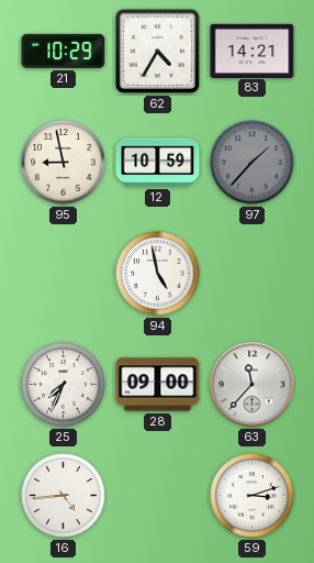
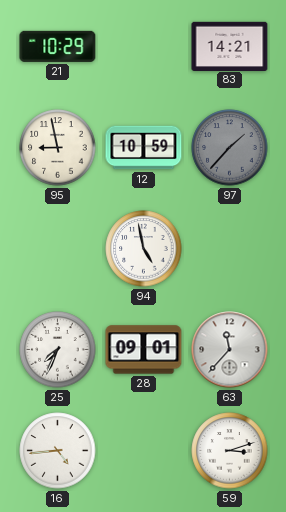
62: 4:35 -> none (157, 51)
28: 09:00 -> 09:01 (144, 350)
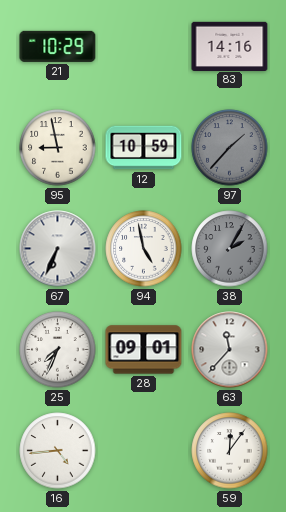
83: 14:21 -> 14:16 (230, 46)
67: none -> 6:34 (58, 249)
38: none -> 2:05 (230, 249)
59: 3:12 -> 12:06 (230, 451)
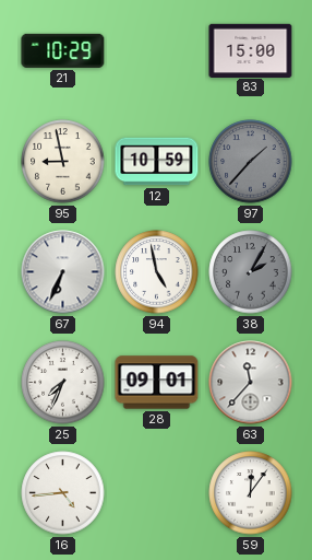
83: 14:16 -> 15:00 (251, 50)
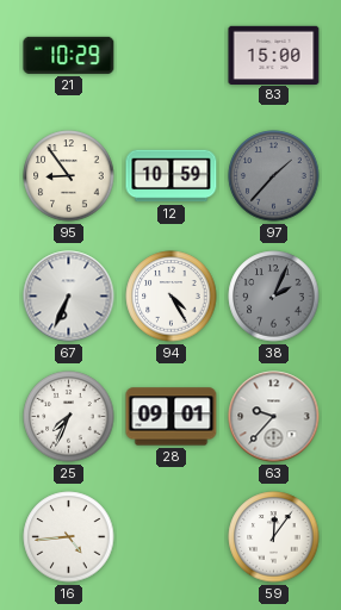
95: 8:58 -> 8:54 (69, 176)
94: 4:58 -> 4:25 (172, 297)
38: 2:05 -> 2:04 (274, 297)
63: 11:37 -> 9:37 (274, 417)
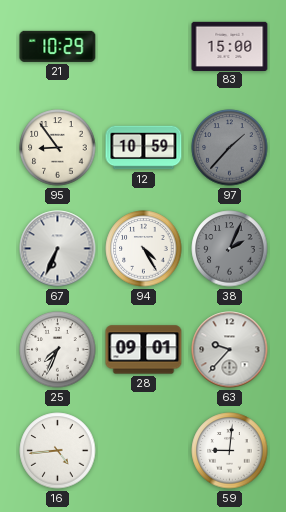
59: 12:06 -> 9:01 (230, 451)
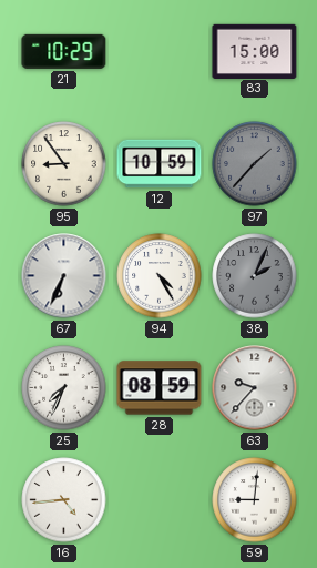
28: 09:01 -> 08:59 (160, 388)
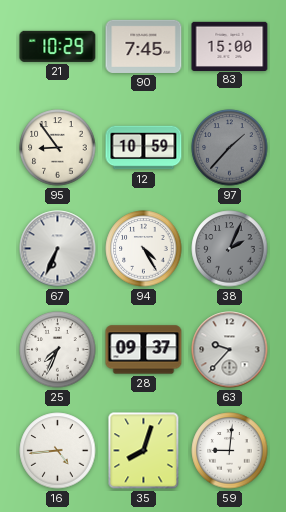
90: none -> 7:45 (144, 46)
28: 08:59 -> 09:37 (144, 350)
35: none -> 8:03 (144, 451)
